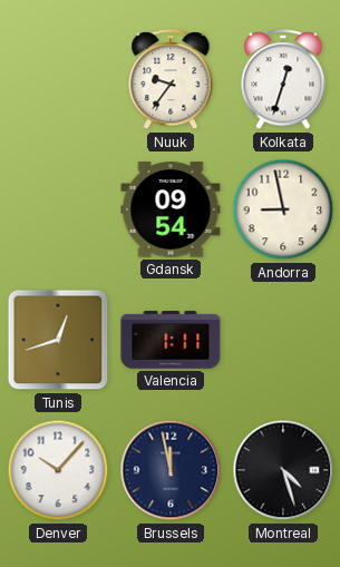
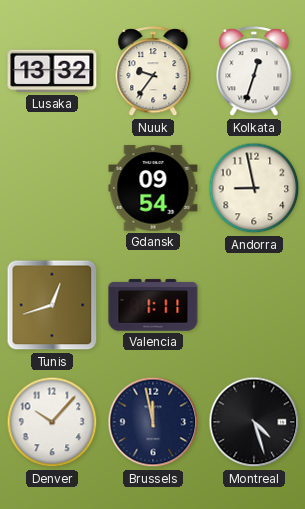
Lusaka: none -> 13:32 (52, 71)
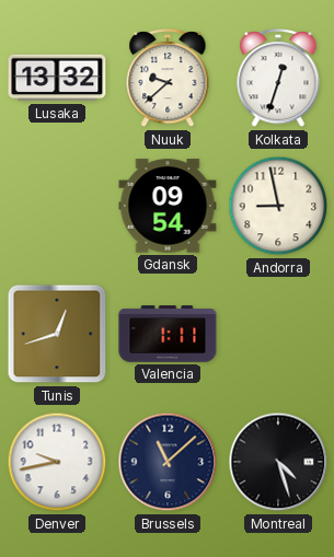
Nuuk: 9:36 -> 9:38 (168, 79)
Denver: 10:07 -> 9:43 (57, 462)
Brussels: 11:58 -> 11:08 (168, 462)
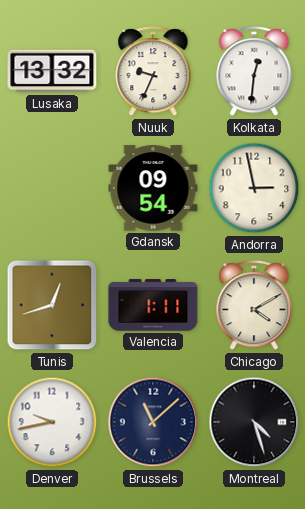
Nuuk: 9:38 -> 9:34 (153, 72)
Kolkata: 12:33 -> 12:31 (254, 72)
Andorra: 8:58 -> 2:58 (254, 188)
Chicago: none -> 4:10 (254, 306)
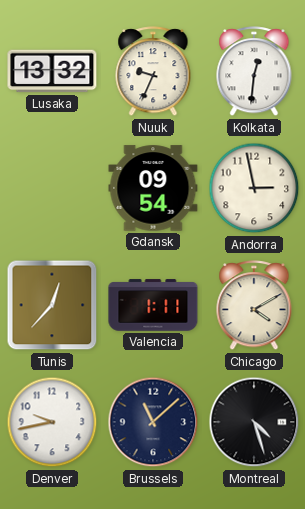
Tunis: 12:42 -> 12:37 (52, 305)
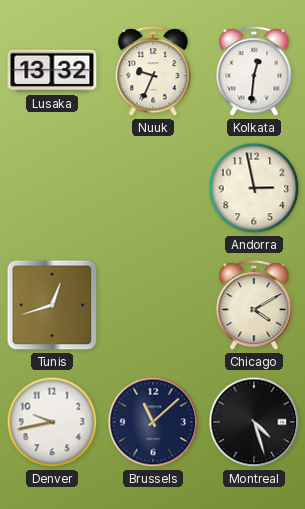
Gdansk: 09:54 -> none (153, 188)
Tunis: 12:37 -> 12:42 (52, 305)
Valencia: 1:11 -> none (153, 305)
